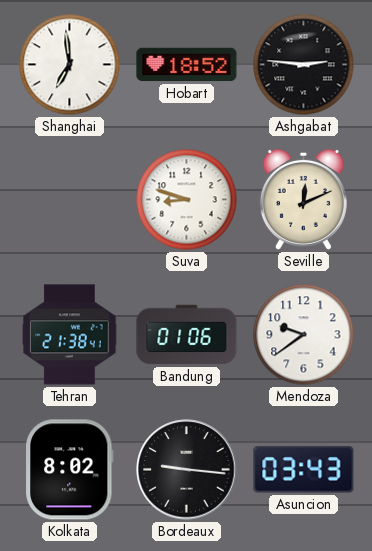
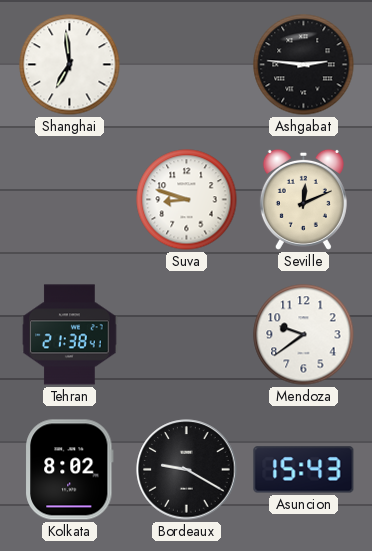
Hobart: 18:52 -> none (187, 65)
Bandung: 01:06 -> none (187, 335)
Bordeaux: 9:16 -> 9:20 (187, 470)
Asuncion: 03:43 -> 15:43 (304, 470)
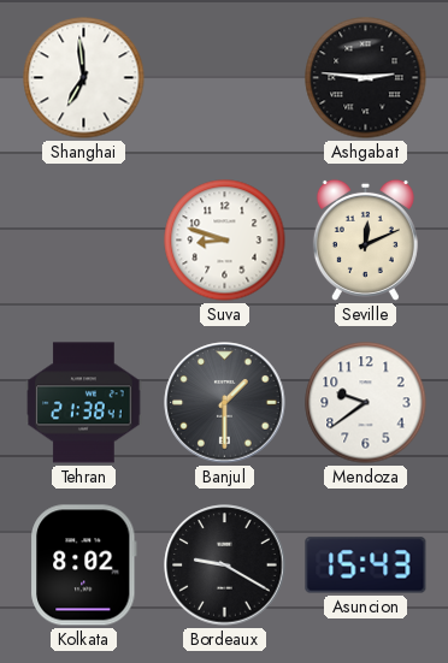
Banjul: none -> 1:30 (225, 403)
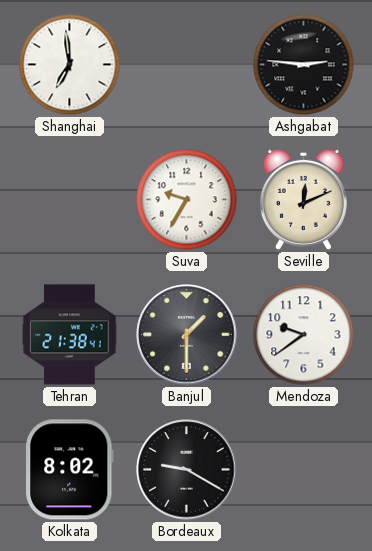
Suva: 8:48 -> 9:35 (187, 200)
Asuncion: 15:43 -> none (366, 566)
